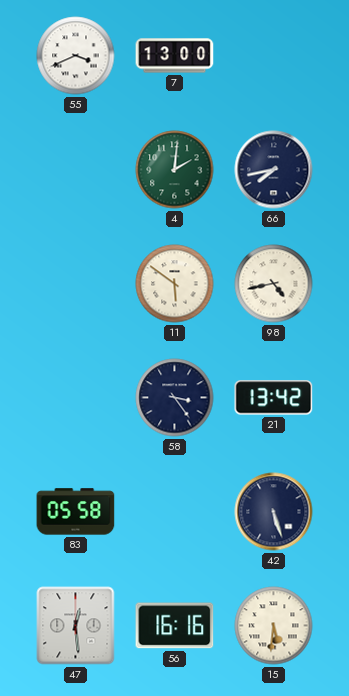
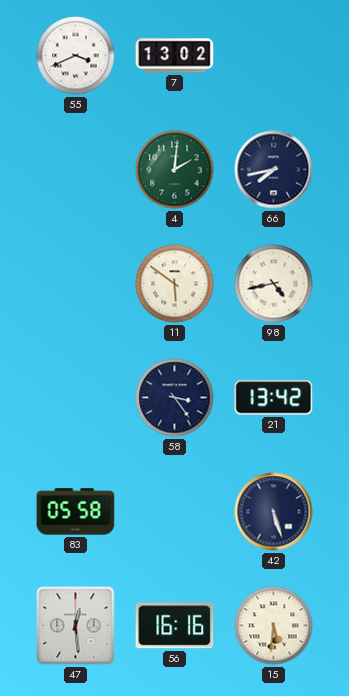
7: 13:00 -> 13:02 (175, 56)
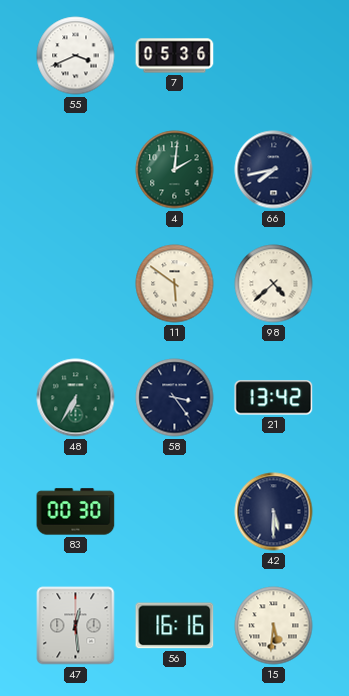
7: 13:02 -> 05:36 (175, 56)
98: 4:43 -> 4:38 (274, 284)
48: none -> 6:35 (76, 398)
83: 05:58 -> 00:30 (76, 512)
42: 5:27 -> 5:30 (274, 512)
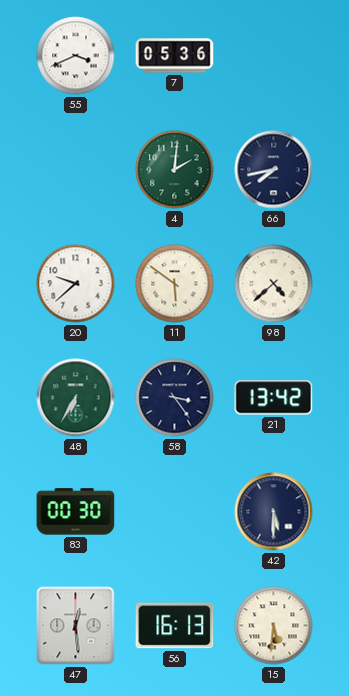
20: none -> 9:38 (76, 284)
56: 16:16 -> 16:13 (175, 626)
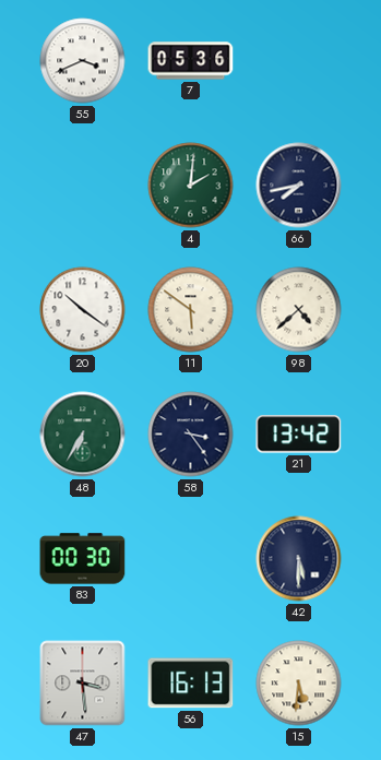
20: 9:38 -> 10:21 (83, 310)
47: 12:29 -> 3:29 (83, 684)
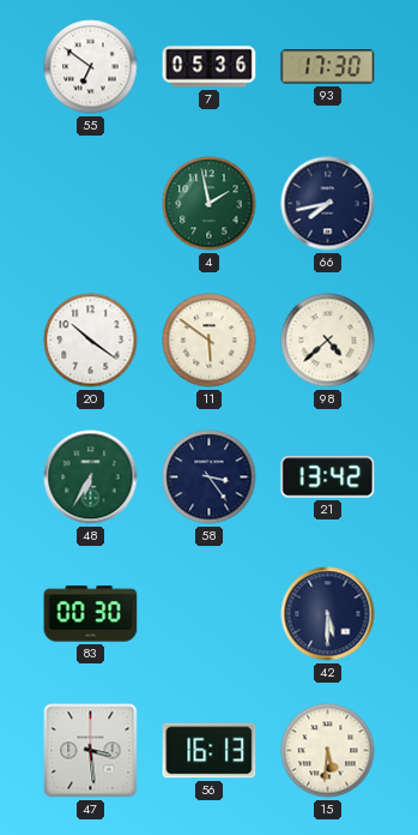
55: 3:41 -> 6:51 (91, 67)
93: none -> 17:30 (328, 67)
4: 2:01 -> 1:58 (210, 204)
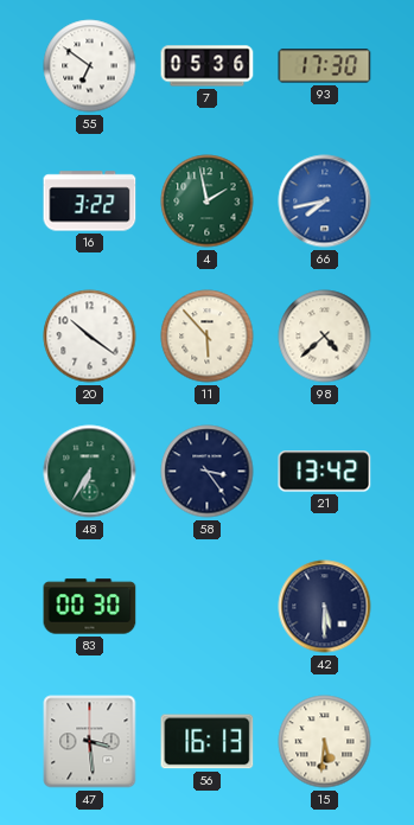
16: none -> 3:22 (90, 202)
66 dial: navy -> blue (325, 202)
11: 5:51 -> 5:53 (208, 337)
